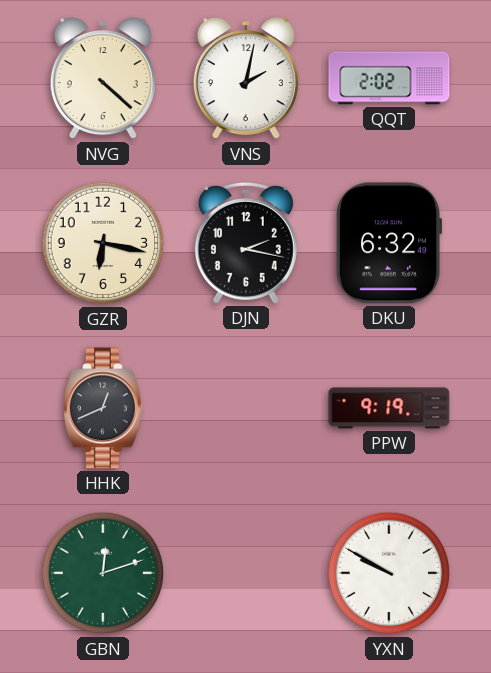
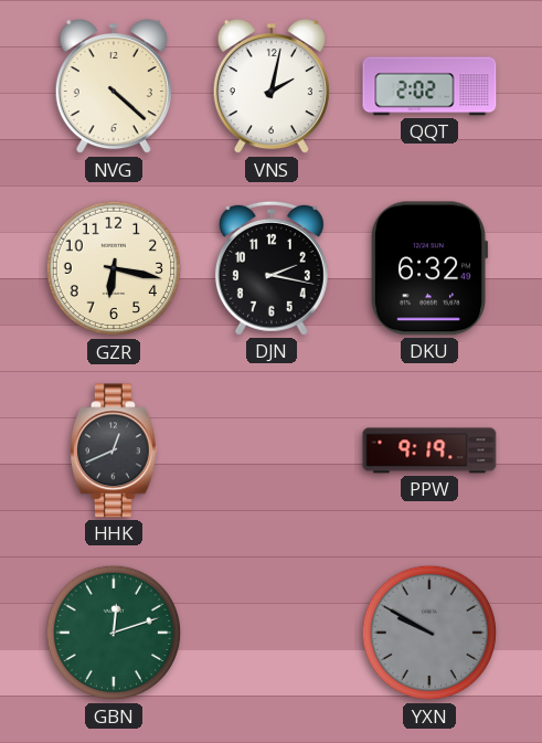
YXN dial: white -> grey (429, 633)
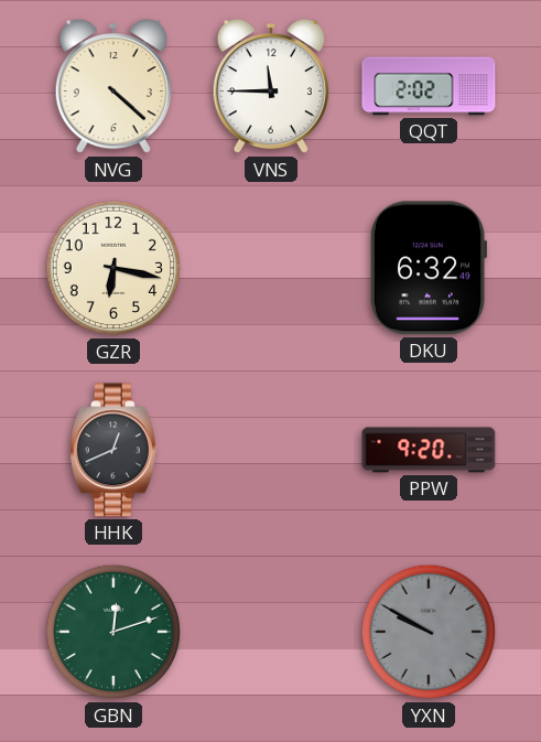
VNS: 2:02 -> 11:45 (271, 87)
DJN: 2:17 -> none (272, 268)
PPW: 9:19 -> 9:20 (429, 450)
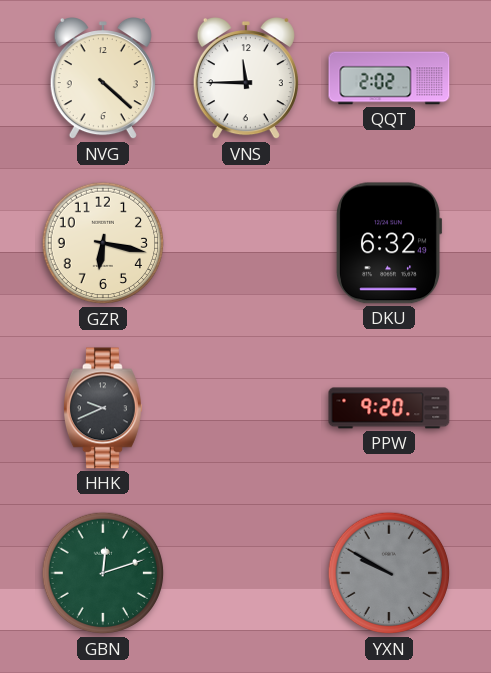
HHK: 12:41 -> 9:41 (103, 408)
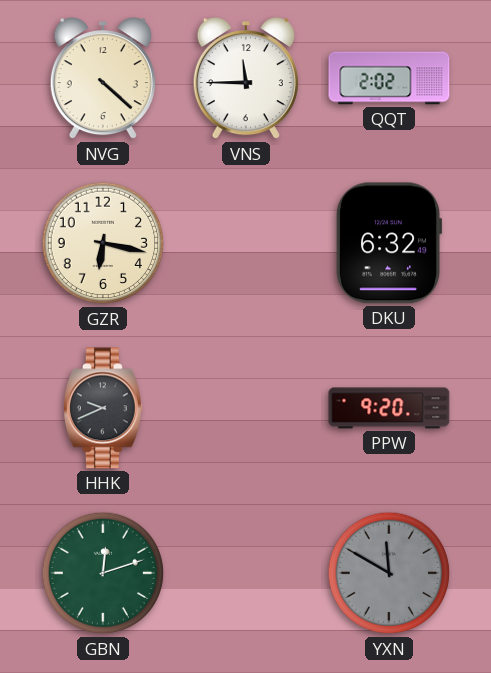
YXN: 9:50 -> 11:50 (389, 573)
